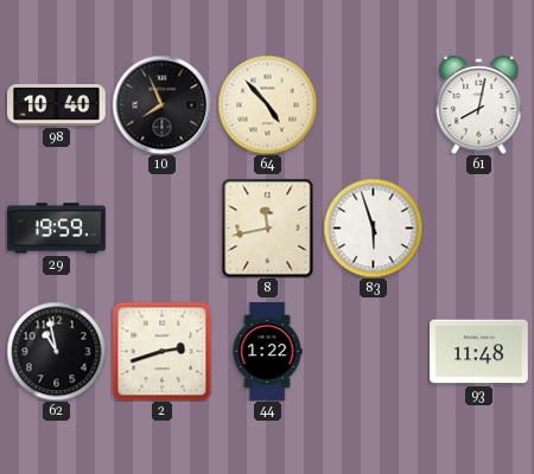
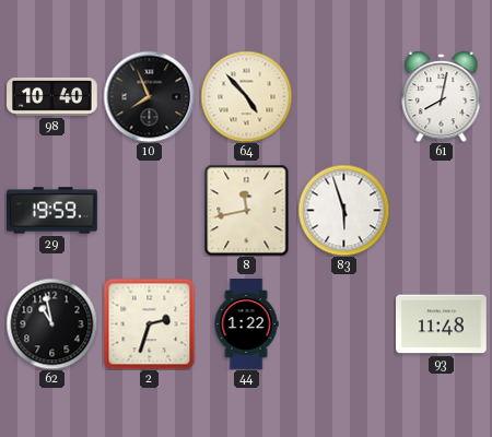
2: 2:42 -> 2:33 (149, 323)
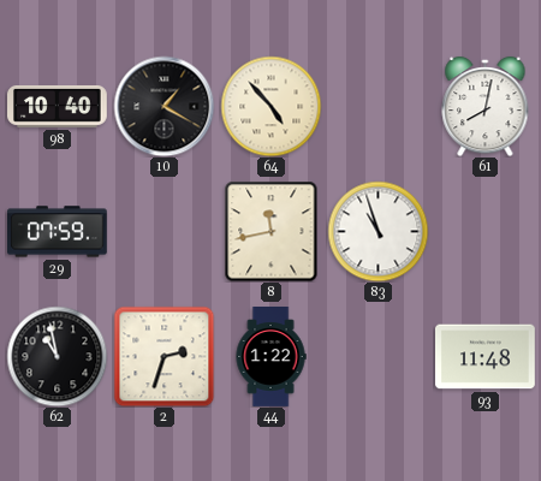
10: 7:56 -> 1:20 (164, 106)
29: 19:59 -> 07:59 (58, 232)
83: 5:57 -> 10:57 (377, 231)
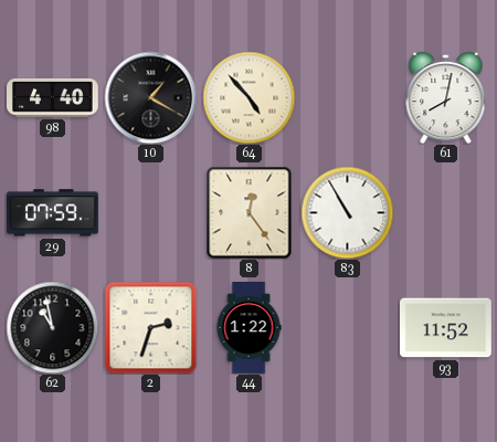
98: 10:40 -> 4:40 (53, 97)
8: 11:43 -> 12:24 (250, 212)
83: 10:57 -> 10:55 (347, 212)
93: 11:48 -> 11:52 (446, 328)
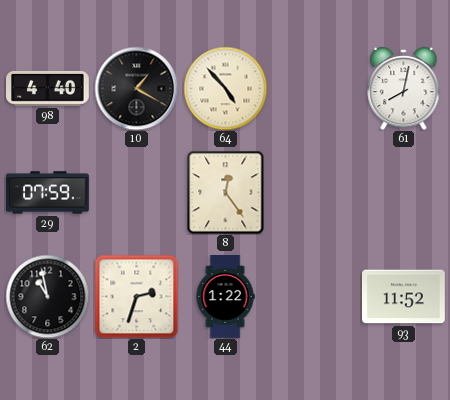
83: 10:55 -> none (347, 212)
